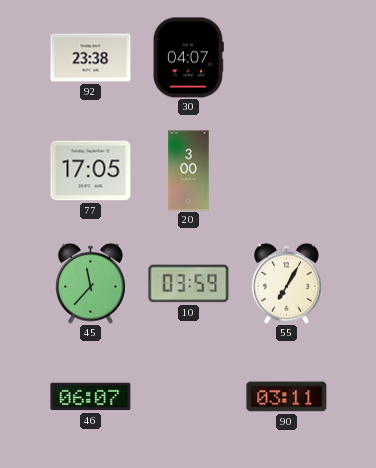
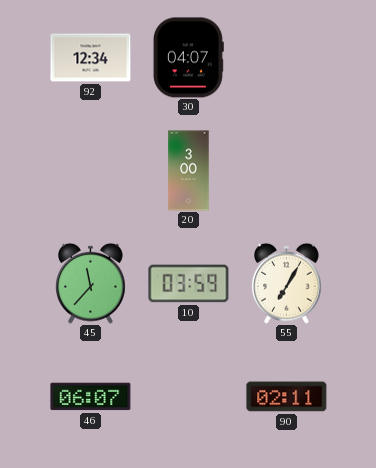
92: 23:38 -> 12:34 (91, 58)
77: 17:05 -> none (91, 171)
90: 03:11 -> 02:11 (287, 397)
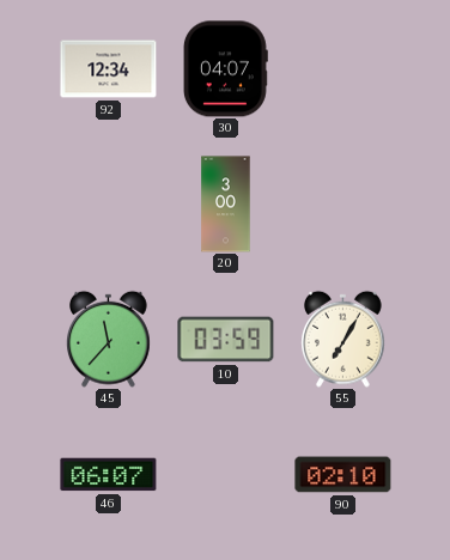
90: 02:11 -> 02:10 (343, 475)
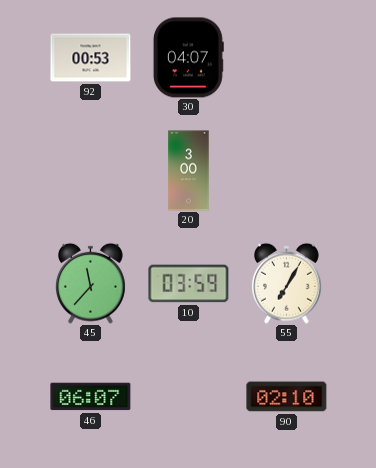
92: 12:34 -> 00:53 (91, 58)
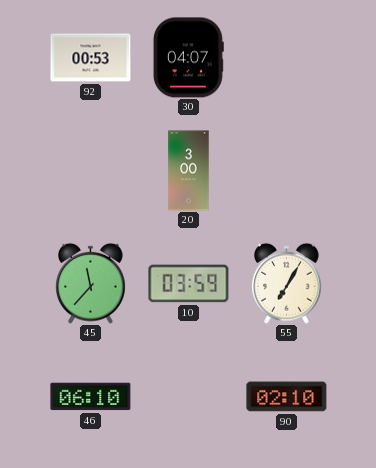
46: 06:07 -> 06:10 (91, 397)
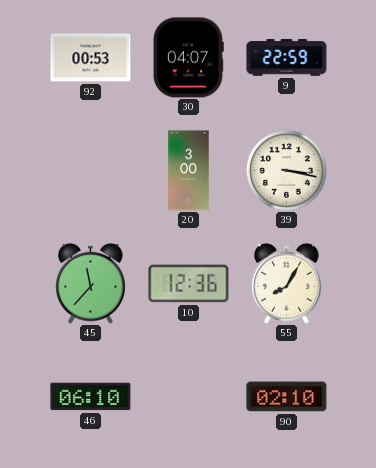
9: none -> 22:59 (287, 58)
39: none -> 3:17 (286, 170)
10: 03:59 -> 12:36 (189, 284)
55: 7:05 -> 8:05 (287, 283)
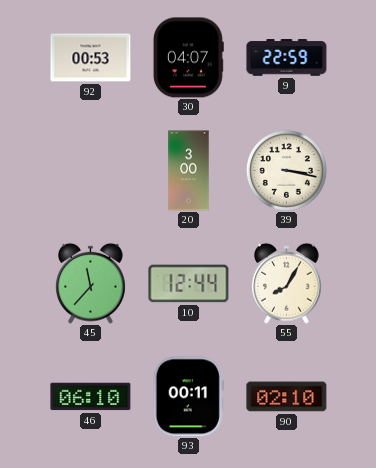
10: 12:36 -> 12:44 (189, 284)
93: none -> 00:11 (188, 397)
